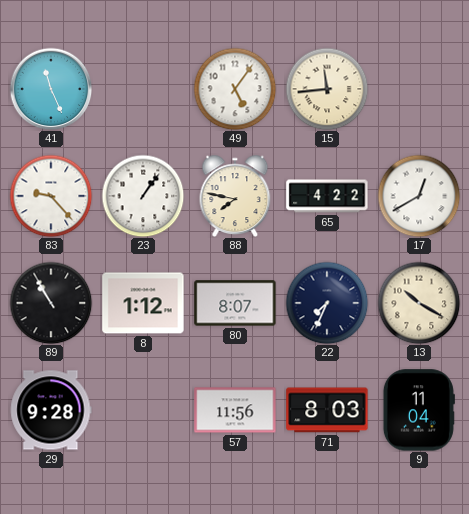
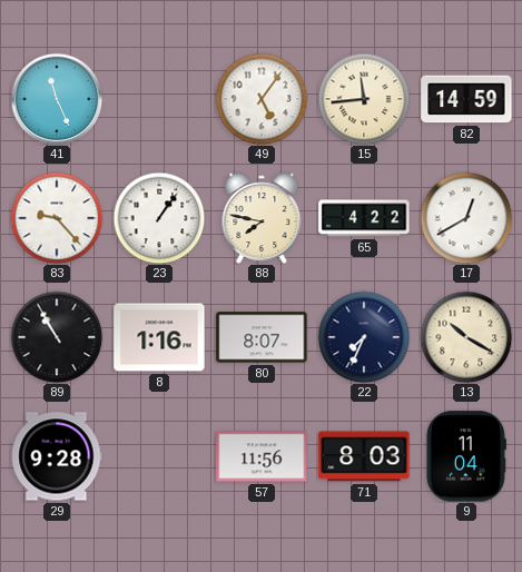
82: none -> 14:59 (466, 99)
8: 1:12 -> 1:16 (159, 337)
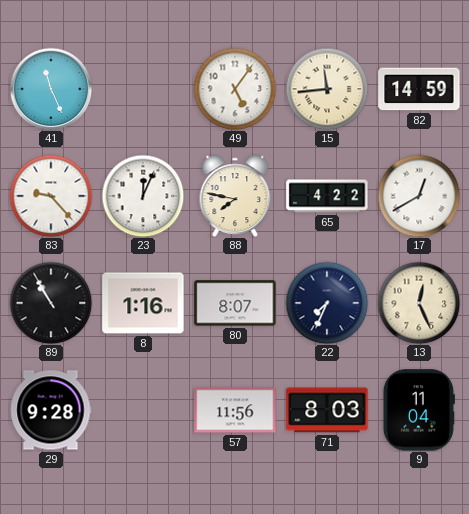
23: 1:06 -> 12:04 (143, 196)
13: 10:20 -> 12:26 (419, 303)
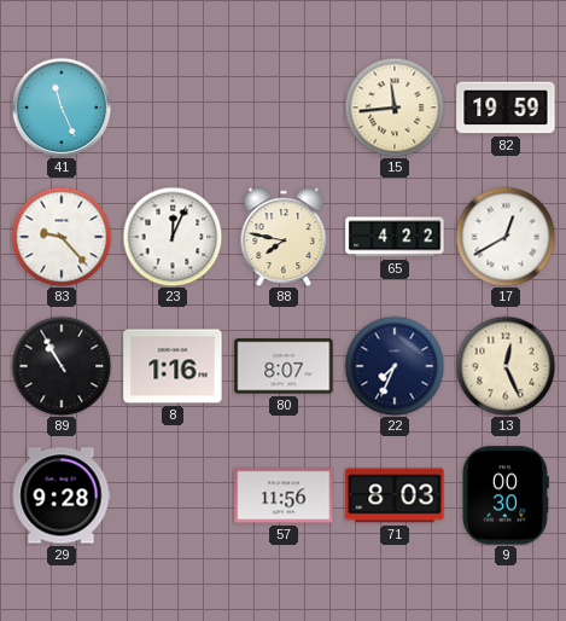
49: 5:06 -> none (235, 89)
82: 14:59 -> 19:59 (506, 108)
9: 11:04 -> 00:30 (506, 495)
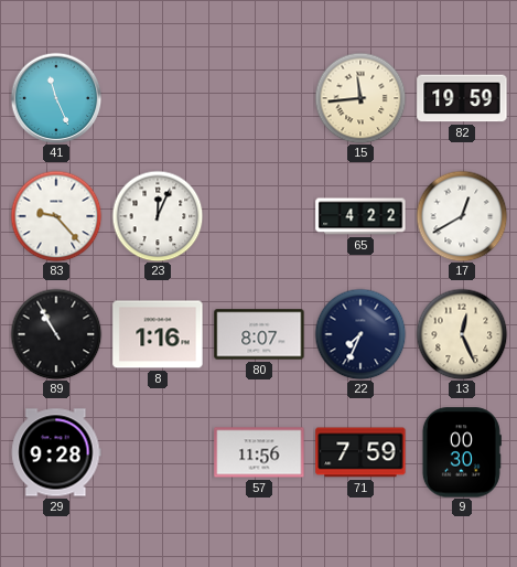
88: 7:47 -> none (284, 237)
71: 8:03 -> 7:59 (360, 452)
